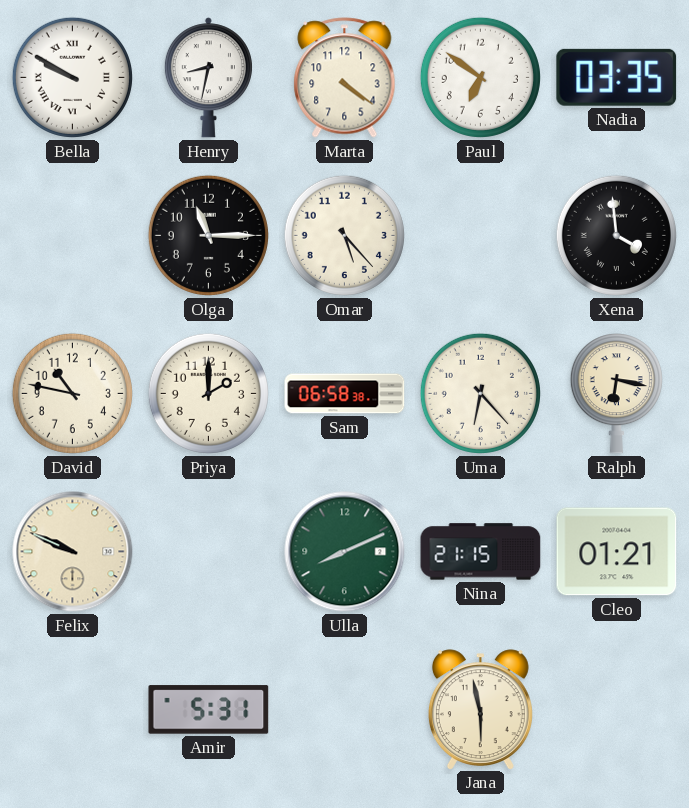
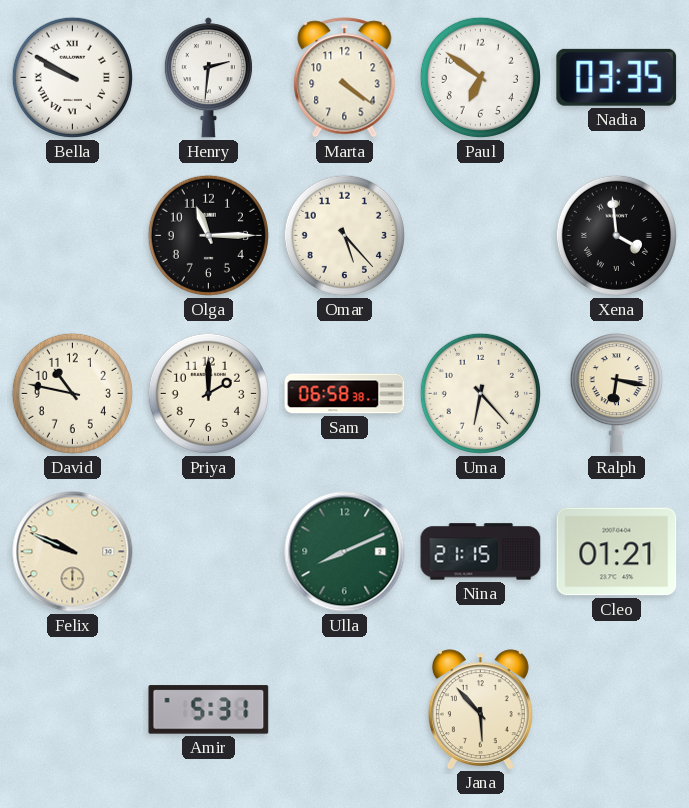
Henry: 8:32 -> 2:31 (208, 78)
Jana: 5:58 -> 5:53 (480, 709)
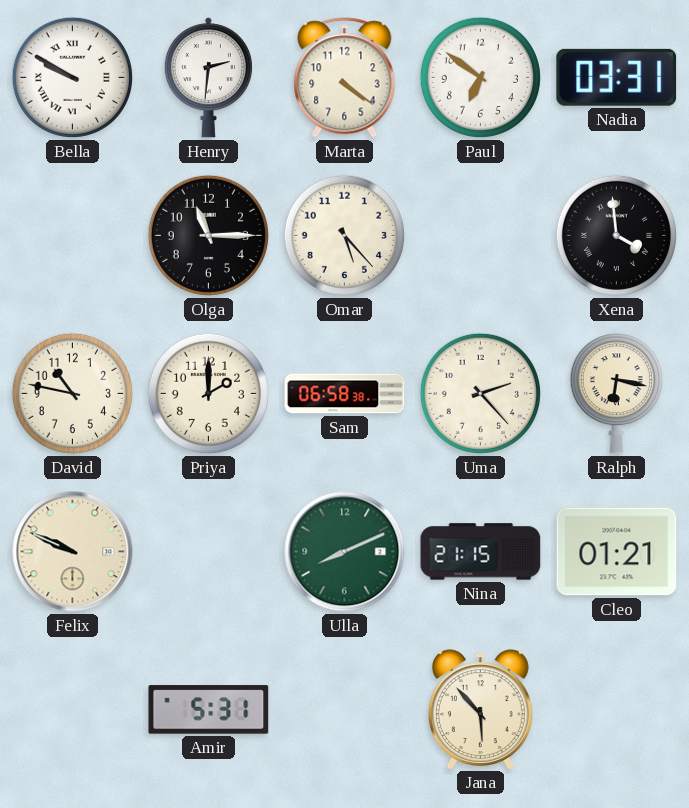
Nadia: 03:35 -> 03:31 (617, 77)
Uma: 6:23 -> 2:23 (480, 393)
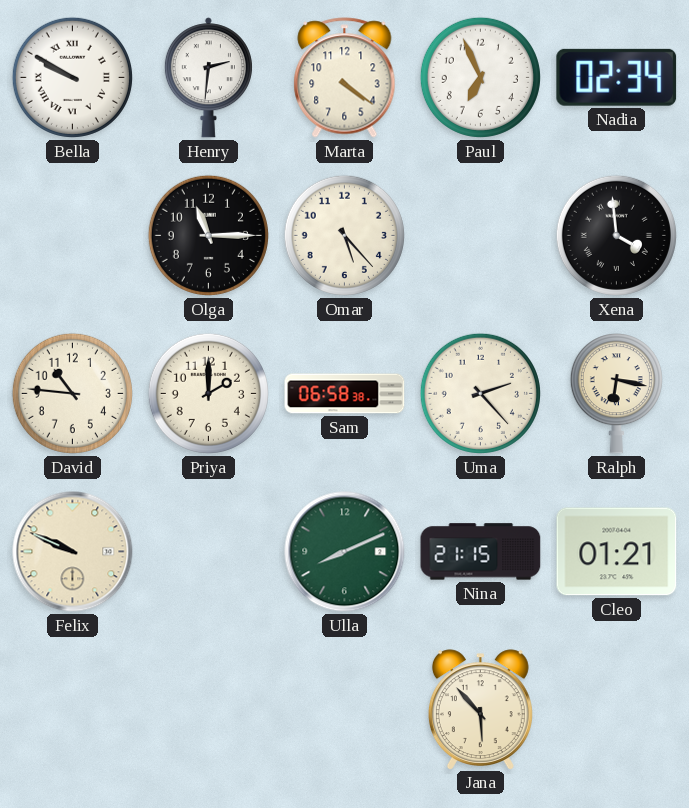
Paul: 6:51 -> 6:56 (480, 77)
Nadia: 03:31 -> 02:34 (617, 77)
David: 10:47 -> 10:46 (72, 393)
Amir: 5:31 -> none (209, 710)
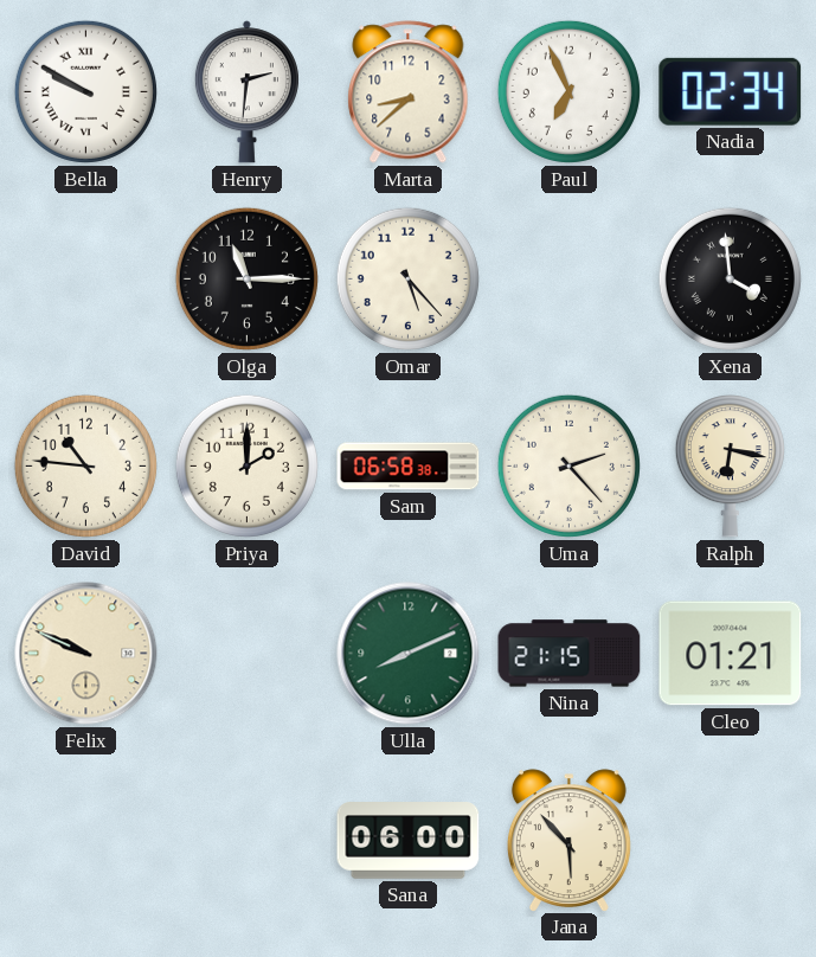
Marta: 4:21 -> 8:38 (409, 92)
Sana: none -> 06:00 (409, 841)
